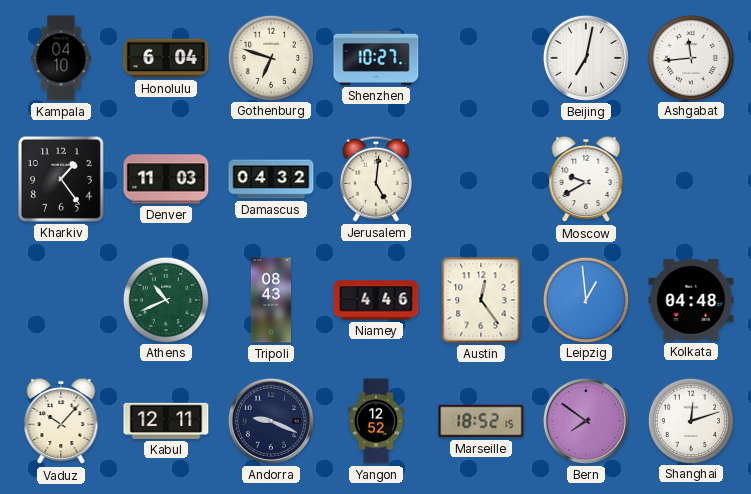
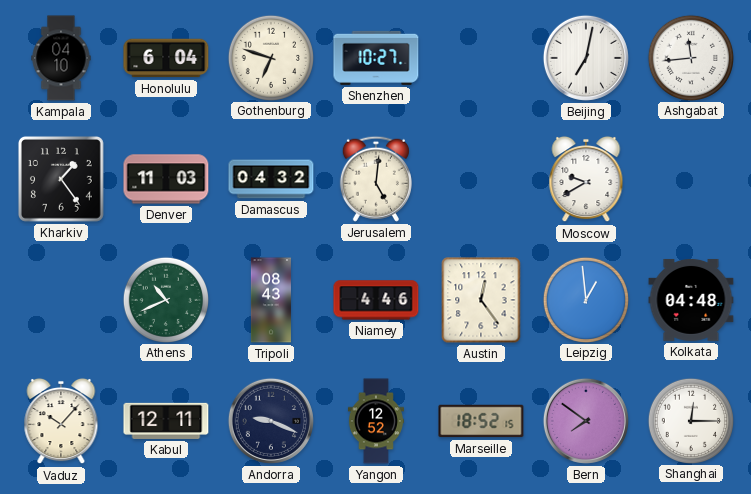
Shanghai: 12:12 -> 12:15 (690, 420)
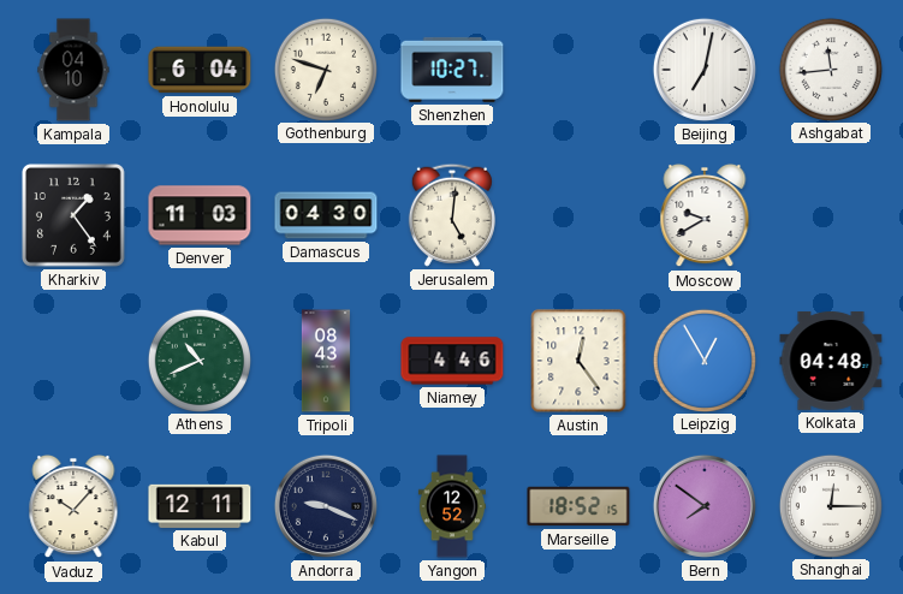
Damascus: 04:32 -> 04:30 (326, 215)
Leipzig: 12:59 -> 12:55 (703, 360)
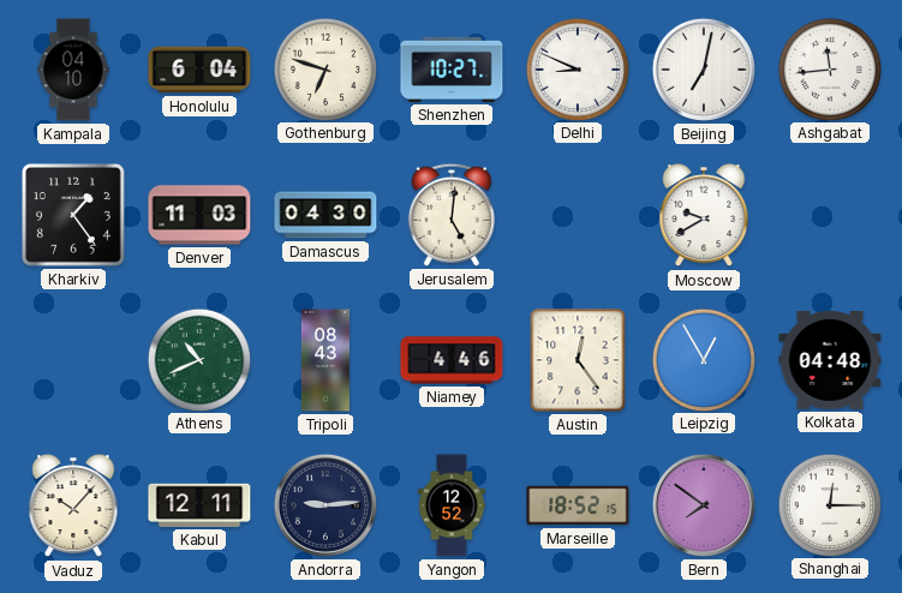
Delhi: none -> 8:49 (577, 68)
Andorra: 9:19 -> 9:14 (325, 505)
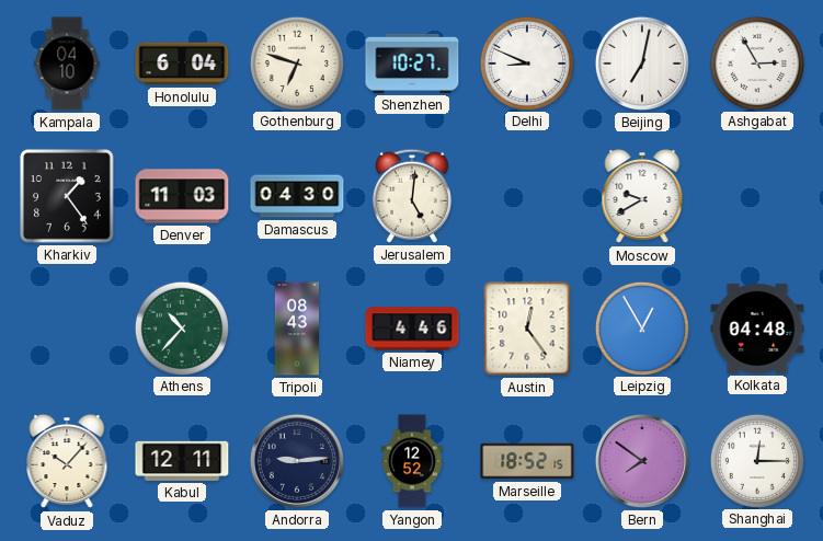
Ashgabat: 11:44 -> 2:55 (756, 62)
Athens: 10:41 -> 10:37 (181, 327)
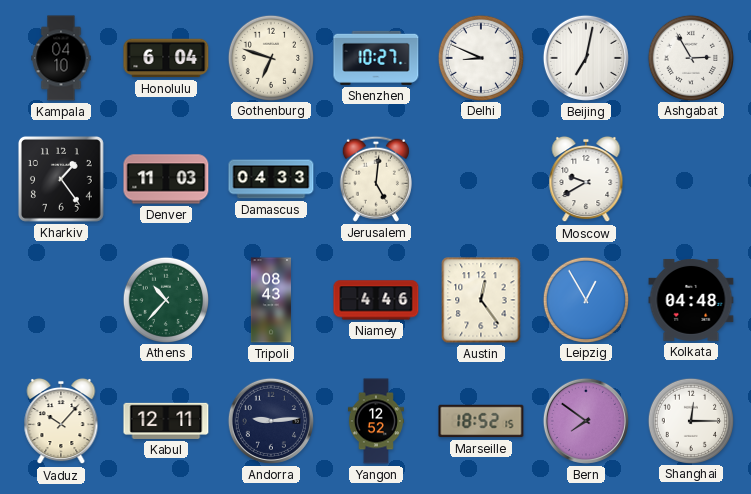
Damascus: 04:30 -> 04:33 (271, 179)
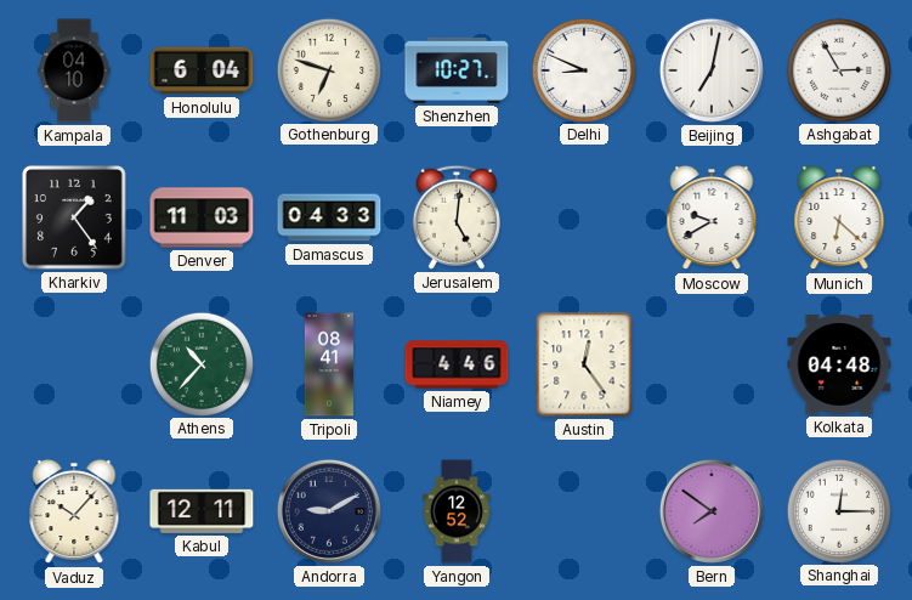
Munich: none -> 6:22 (839, 217)
Tripoli: 08:43 -> 08:41 (328, 364)
Leipzig: 12:55 -> none (585, 299)
Andorra: 9:14 -> 9:10 (329, 511)
Marseille: 18:52 -> none (481, 421)
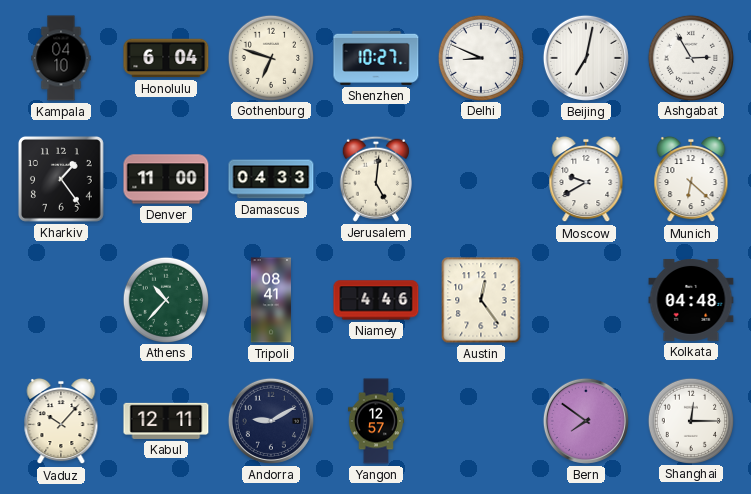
Denver: 11:03 -> 11:00 (166, 179)
Yangon: 12:52 -> 12:57 (376, 421)
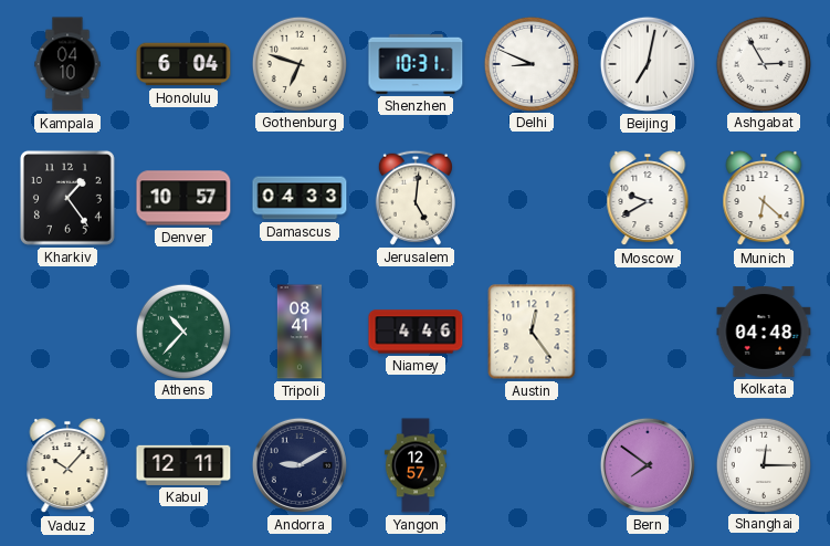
Shenzhen: 10:27 -> 10:31 (416, 64)
Denver: 11:00 -> 10:57 (183, 198)
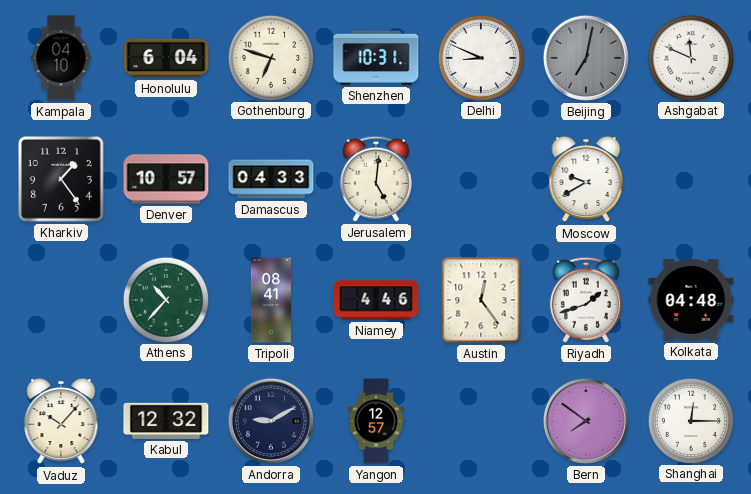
Beijing dial: white -> grey (586, 58)
Ashgabat: 2:55 -> 11:49 (690, 57)
Munich: 6:22 -> none (764, 198)
Riyadh: none -> 1:42 (586, 300)
Kabul: 12:11 -> 12:32 (166, 421)
